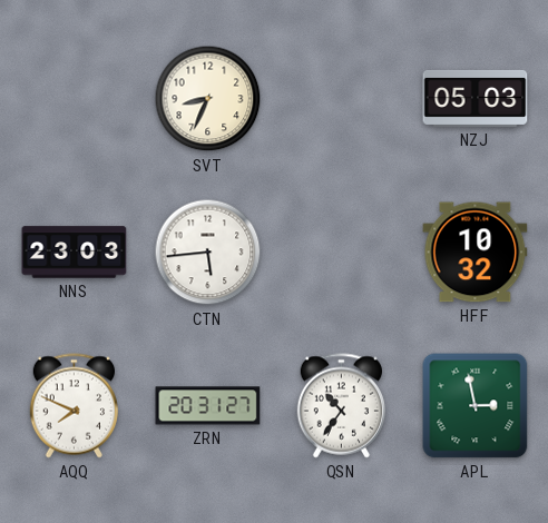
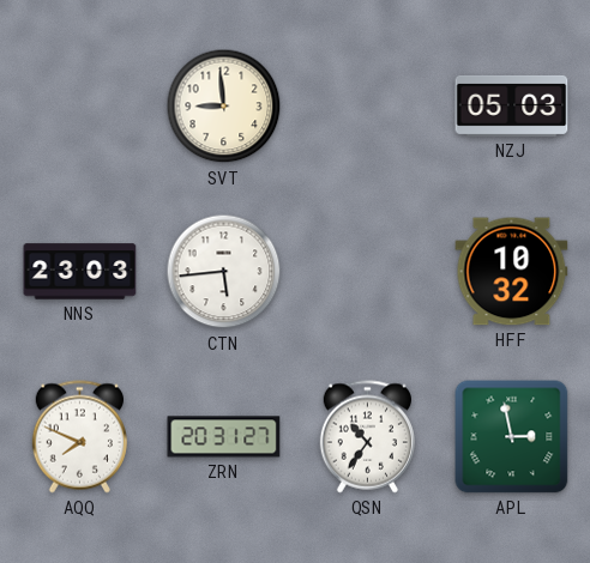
SVT: 8:34 -> 8:59 (224, 107)
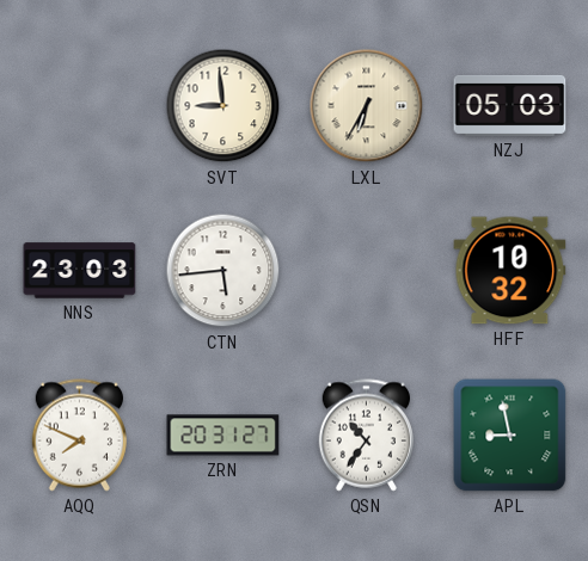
LXL: none -> 6:35 (367, 106)
APL: 2:58 -> 8:58 (510, 436)
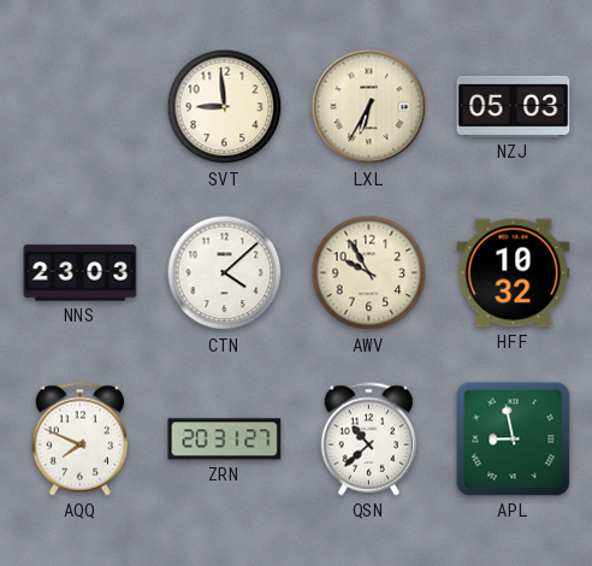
CTN: 5:44 -> 4:08 (225, 273)
AWV: none -> 9:55 (369, 273)
QSN: 10:36 -> 10:38 (368, 440)
